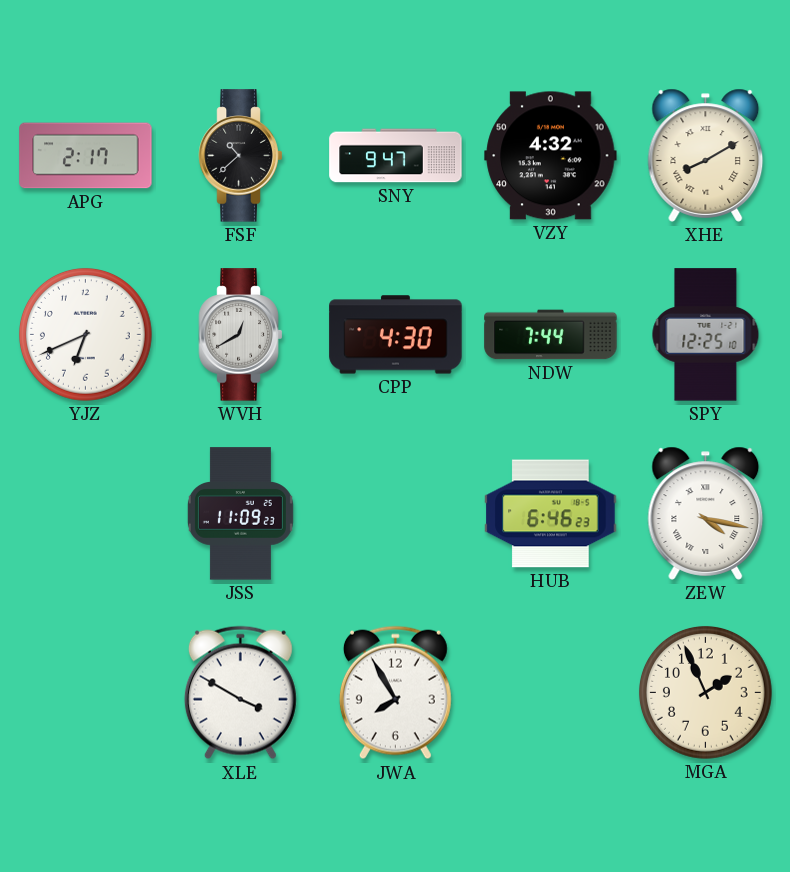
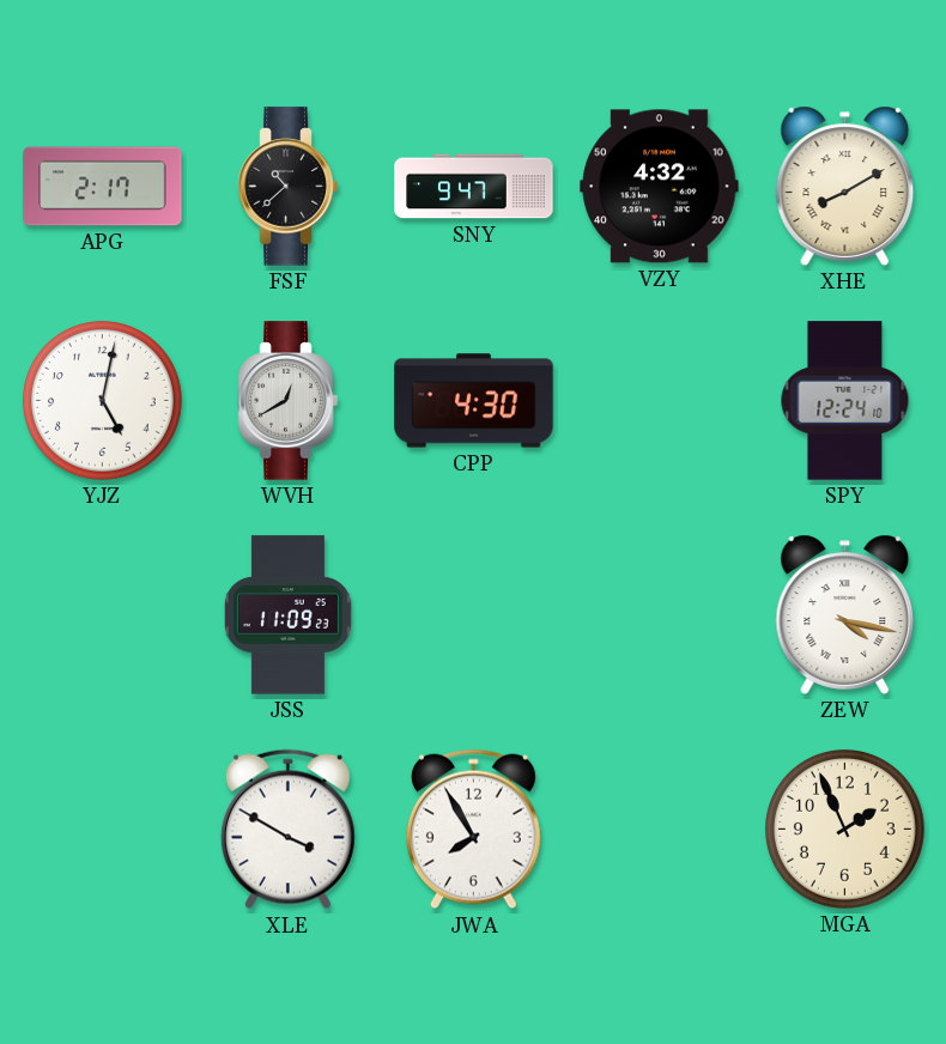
YJZ: 6:41 -> 5:02 (102, 400)
NDW: 7:44 -> none (551, 335)
SPY: 12:25 -> 12:24 (845, 401)
HUB: 6:46 -> none (551, 514)
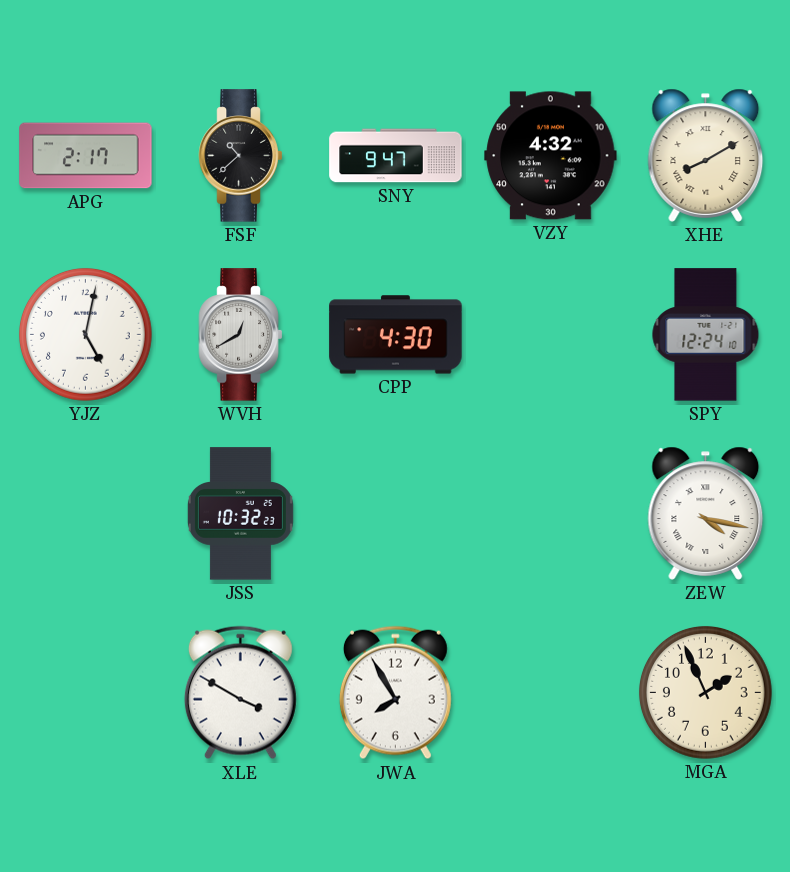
JSS: 11:09 -> 10:32 (240, 514)
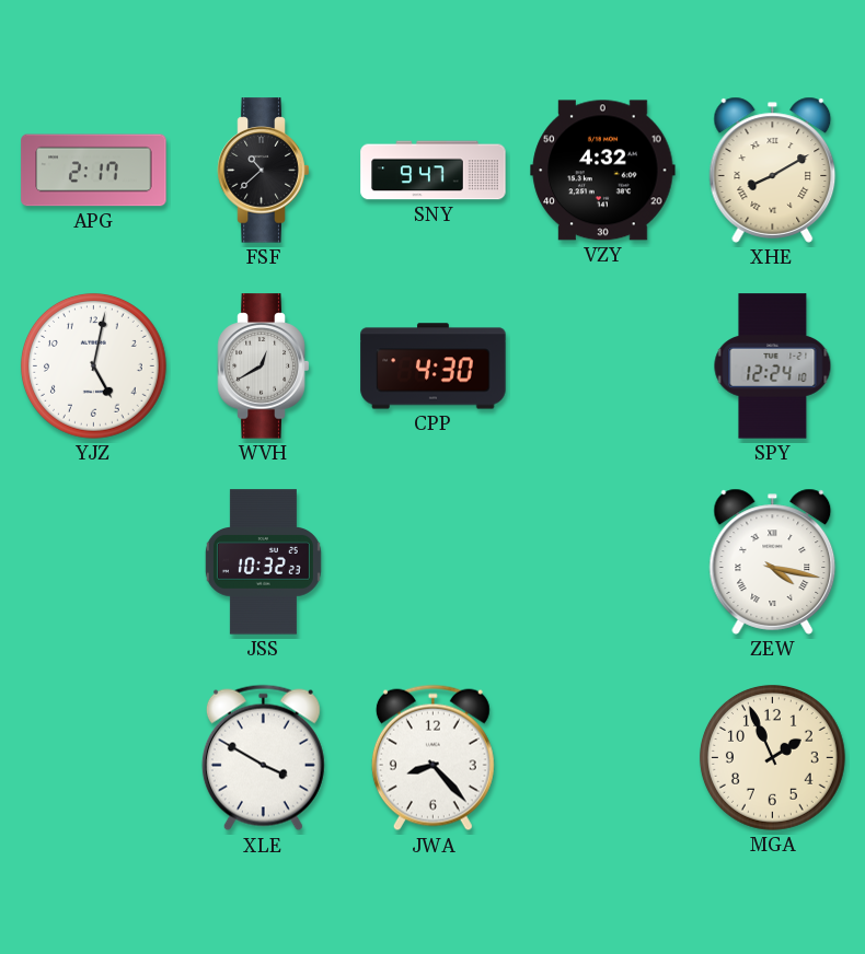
JWA: 7:55 -> 8:23 (432, 758)
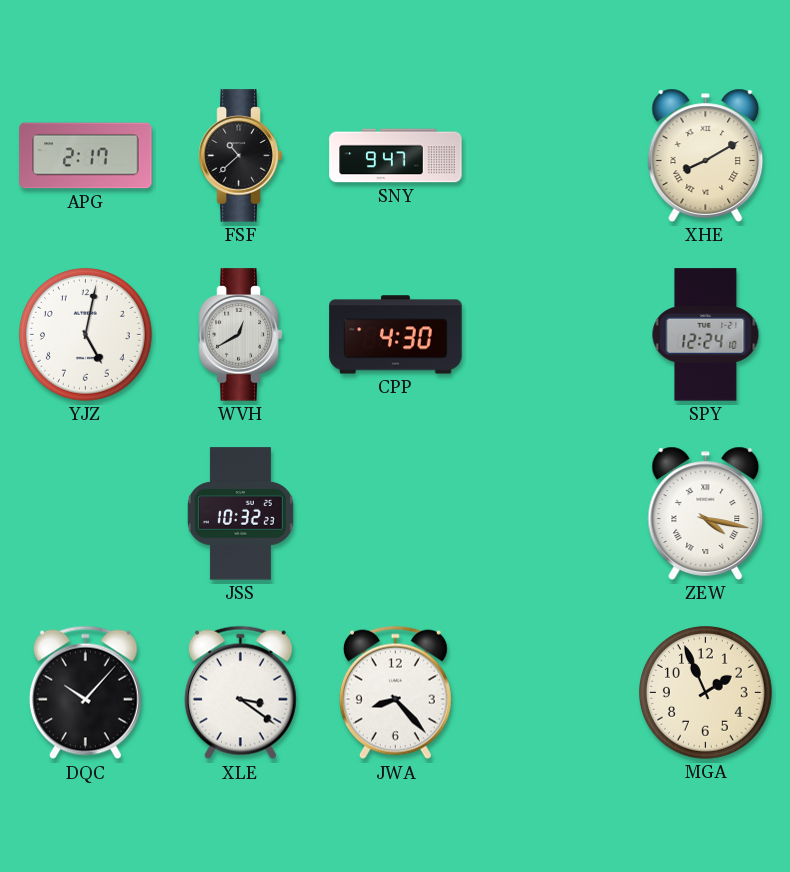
VZY: 4:32 -> none (603, 171)
DQC: none -> 10:07 (85, 693)
XLE: 3:50 -> 3:21 (240, 693)
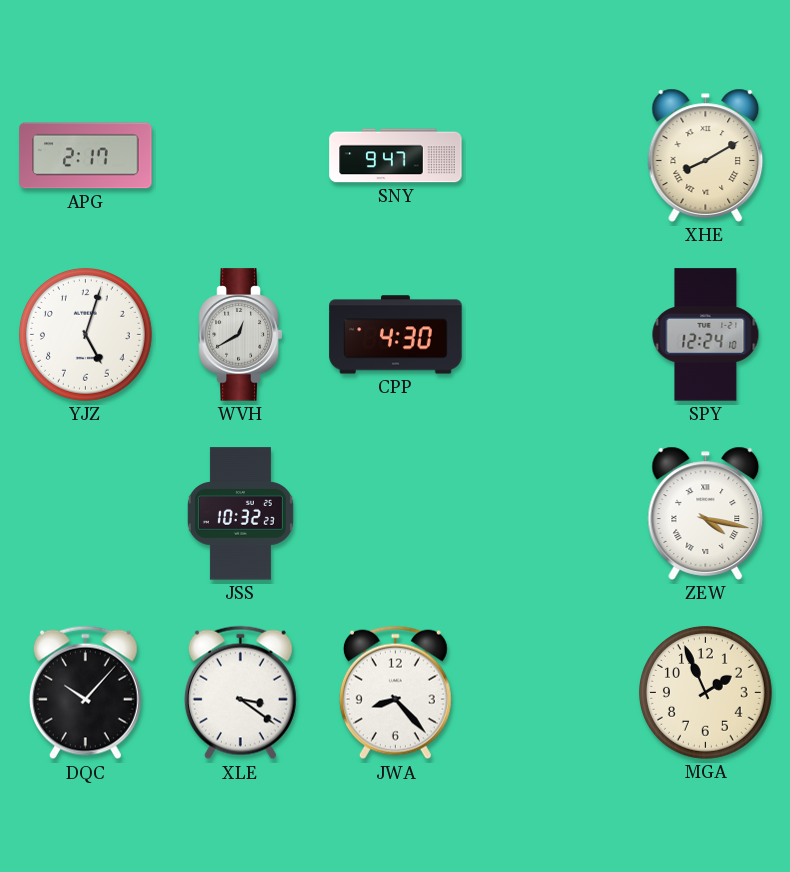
FSF: 10:38 -> none (241, 156)
YJZ: 5:02 -> 5:03 (85, 334)
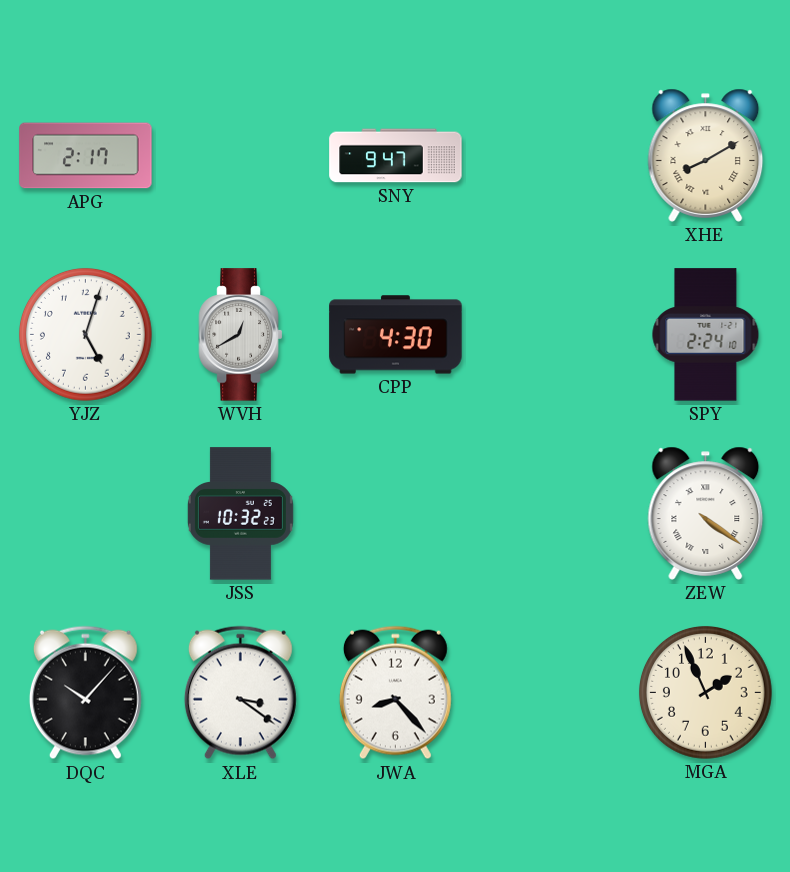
SPY: 12:24 -> 2:24 (706, 335)
ZEW: 4:17 -> 4:21 (706, 513)
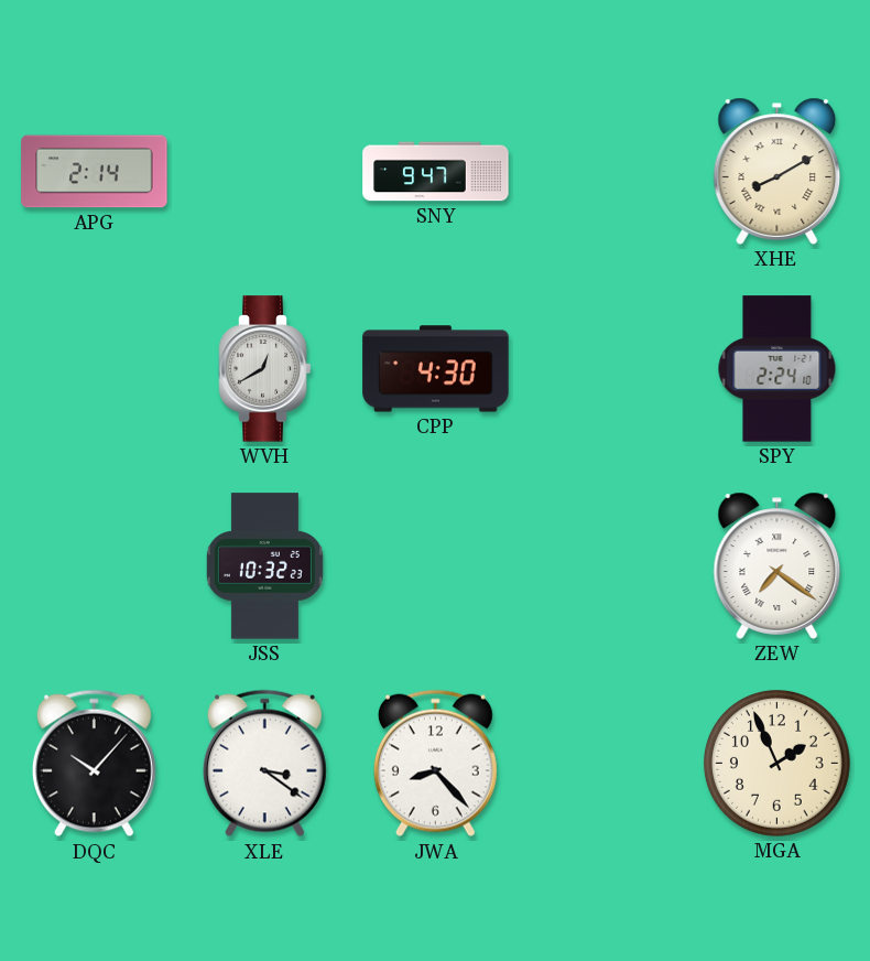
APG: 2:17 -> 2:14 (95, 172)
YJZ: 5:03 -> none (85, 334)
ZEW: 4:21 -> 7:21 (777, 565)
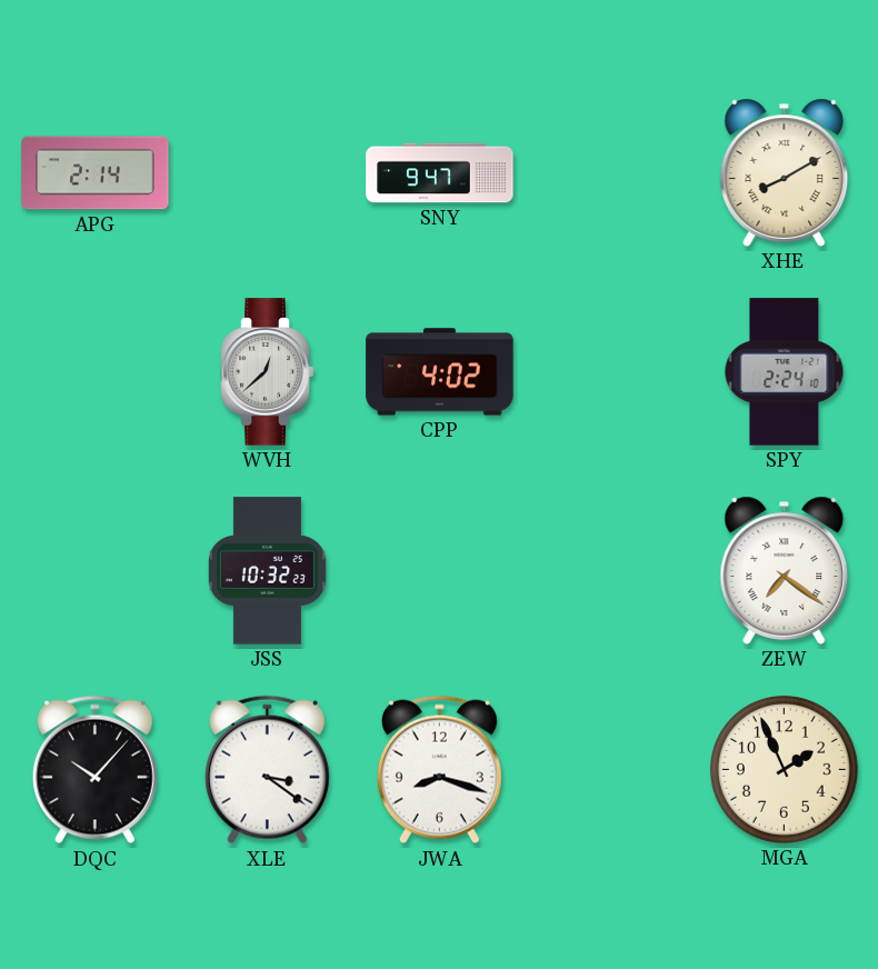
WVH: 12:40 -> 12:38 (268, 372)
CPP: 4:30 -> 4:02 (440, 372)
JWA: 8:23 -> 8:18 (439, 770)
